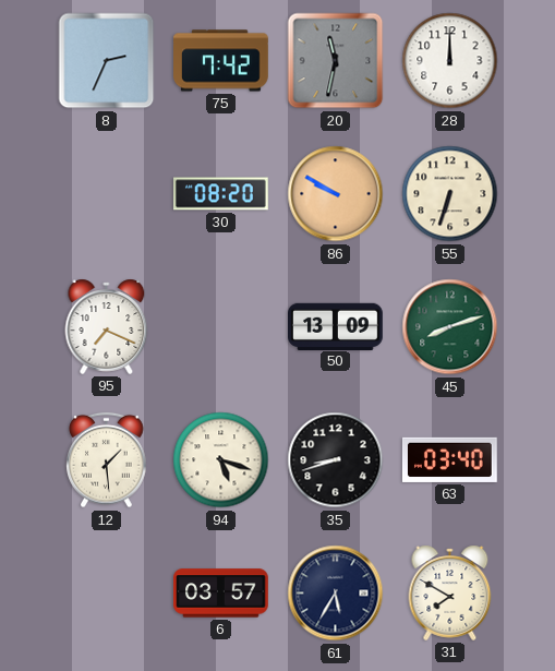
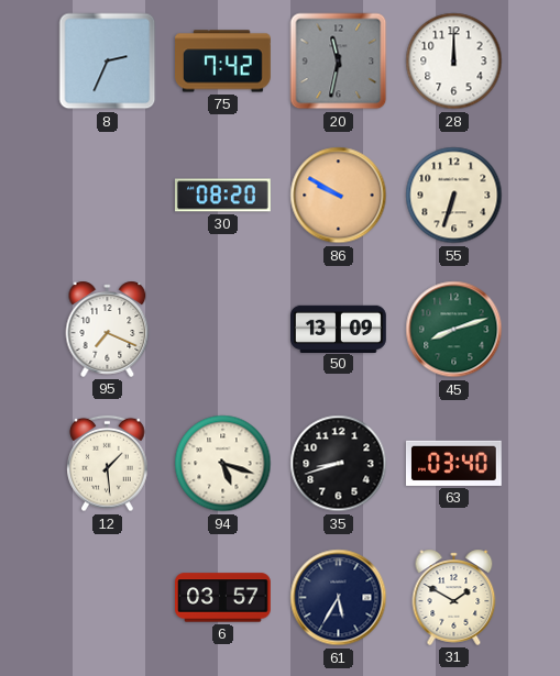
31: 7:50 -> 1:50 (454, 597)
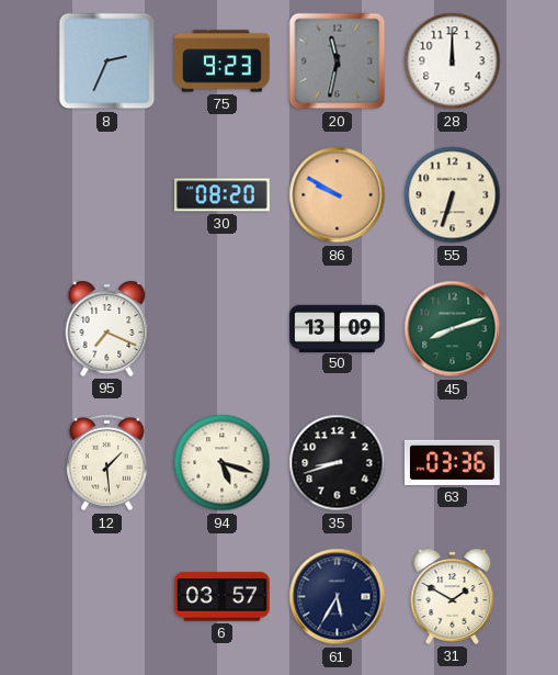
75: 7:42 -> 9:23 (223, 61)
63: 03:40 -> 03:36 (452, 462)
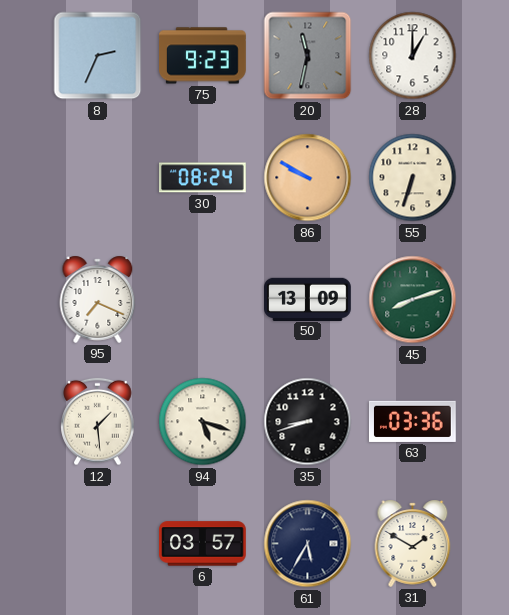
28: 12:00 -> 1:00 (413, 56)
30: 08:20 -> 08:24 (203, 178)
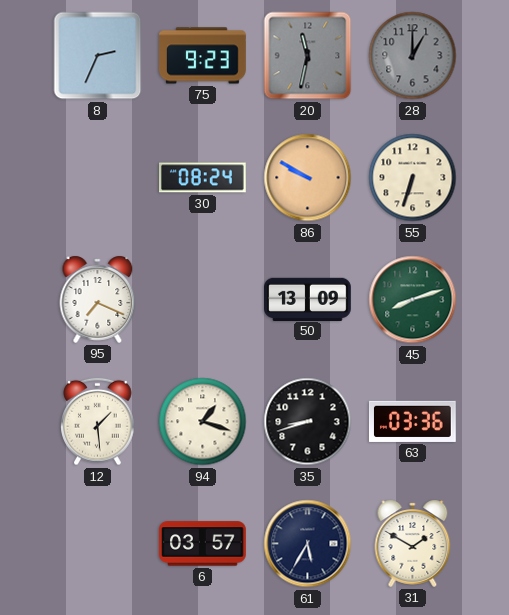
28 dial: white -> grey (413, 56)
94: 5:18 -> 1:18 (203, 422)
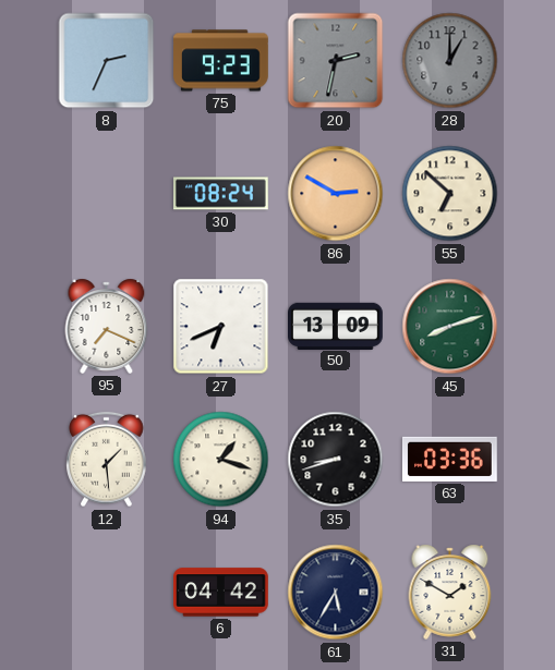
20: 11:32 -> 2:32 (336, 61)
86: 9:50 -> 2:50 (336, 194)
55: 6:33 -> 6:52 (450, 194)
27: none -> 6:41 (221, 327)
6: 03:57 -> 04:42 (221, 593)
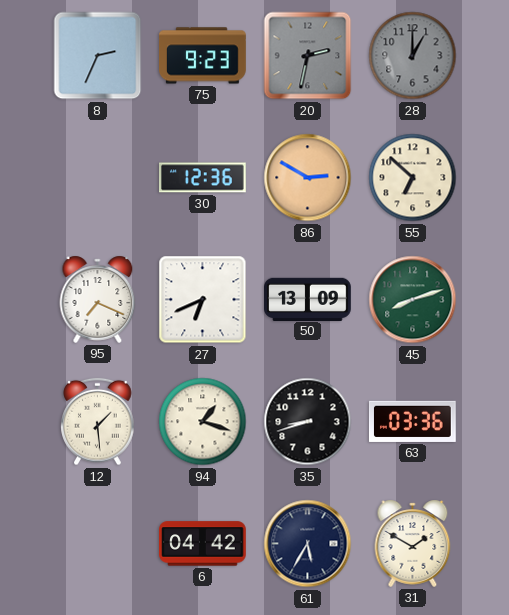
30: 08:24 -> 12:36 (203, 178)
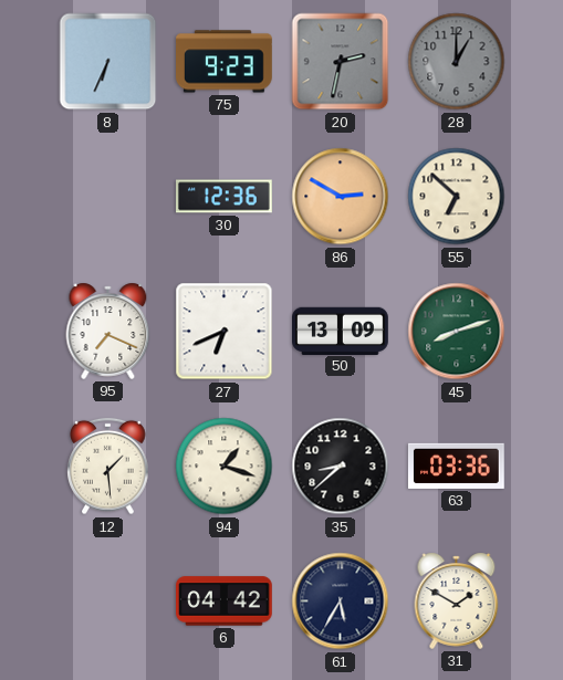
8: 2:34 -> 6:34 (108, 62)
35: 8:42 -> 8:38 (341, 467)
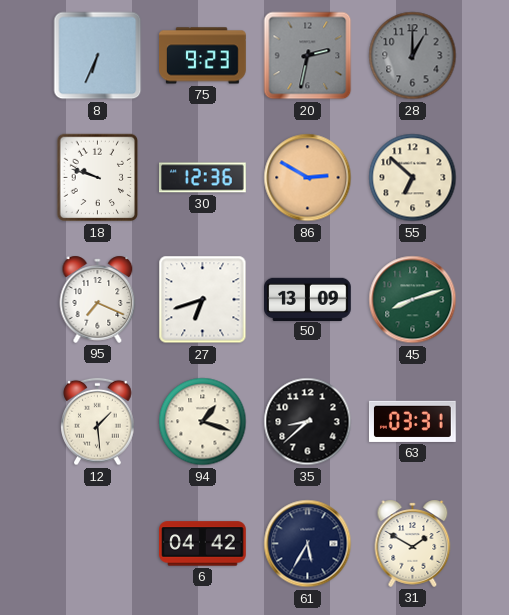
18: none -> 9:48 (98, 178)
27: 6:41 -> 6:42 (203, 300)
63: 03:36 -> 03:31 (412, 421)
